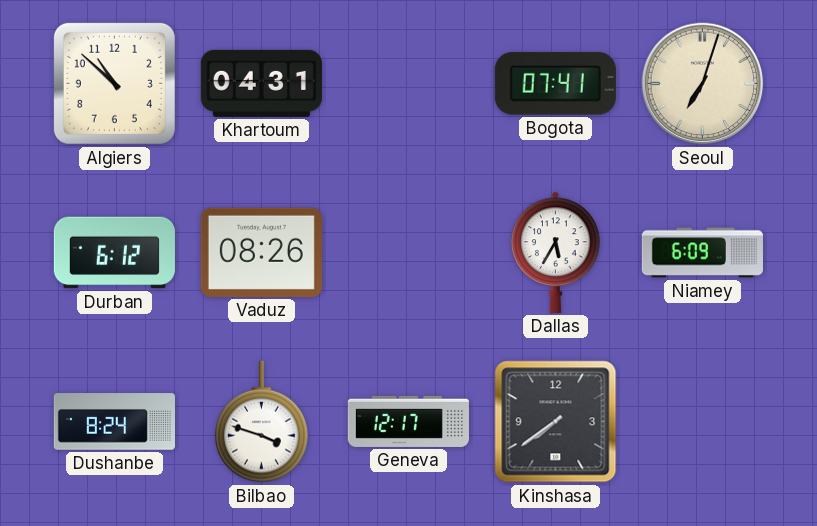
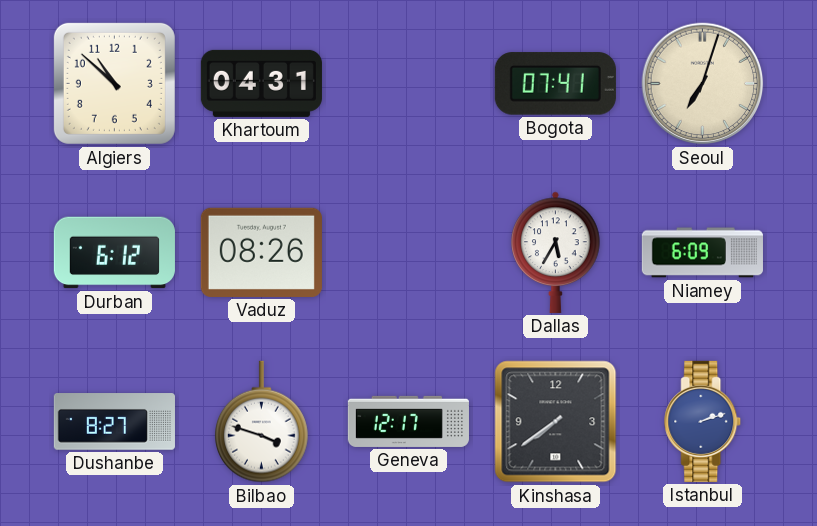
Dushanbe: 8:24 -> 8:27 (114, 422)
Istanbul: none -> 2:12 (703, 421)
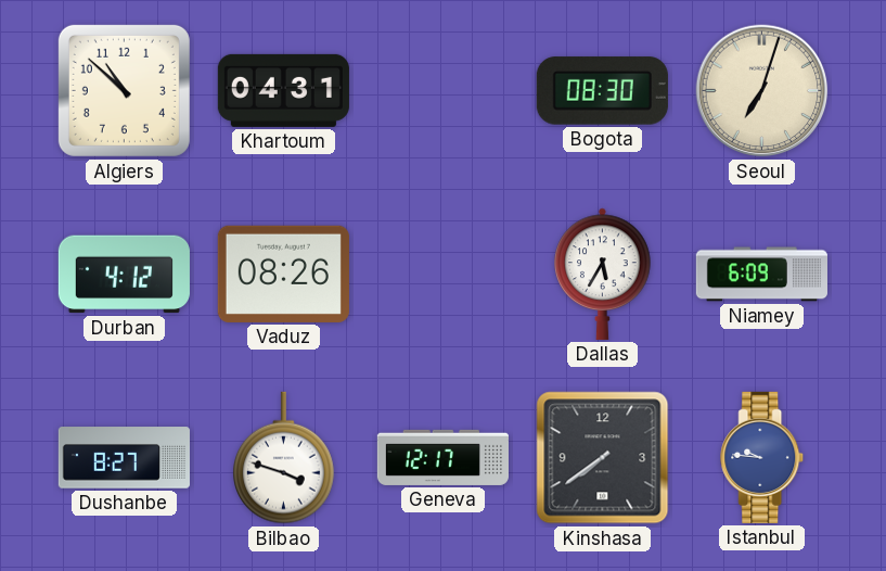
Bogota: 07:41 -> 08:30 (602, 91)
Durban: 6:12 -> 4:12 (124, 275)
Istanbul: 2:12 -> 9:46 (762, 457)
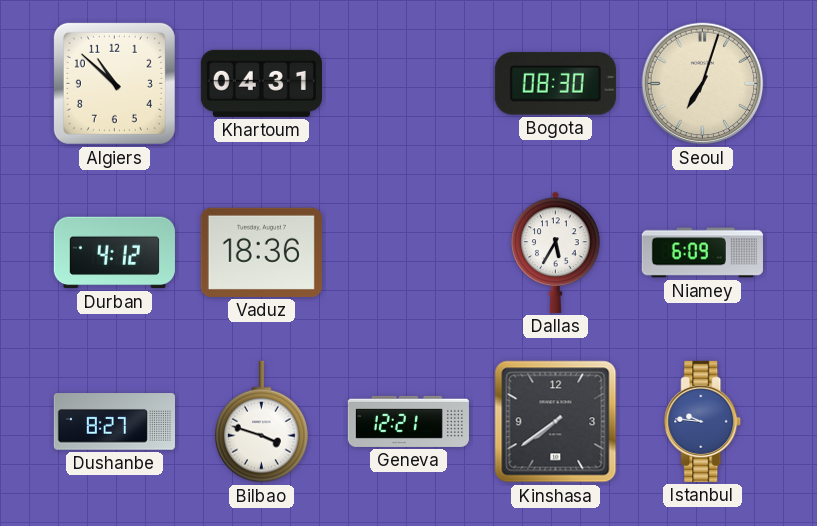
Vaduz: 08:26 -> 18:36 (261, 252)
Geneva: 12:17 -> 12:21 (408, 421)
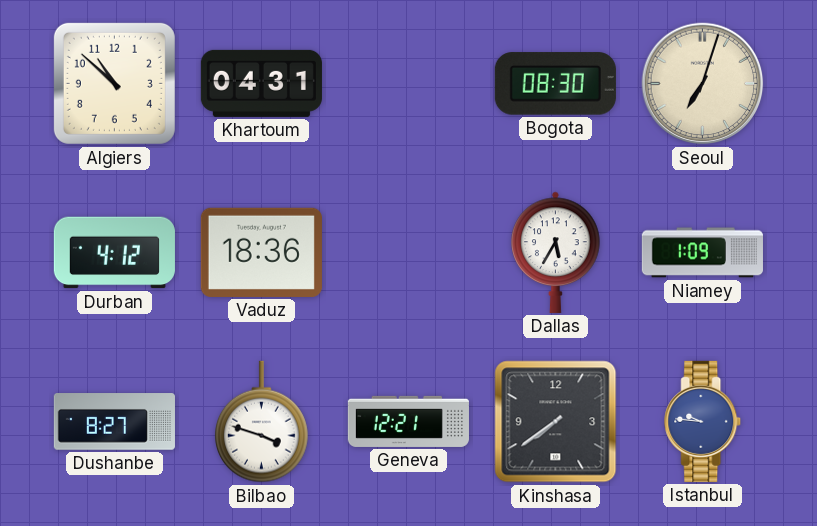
Niamey: 6:09 -> 1:09 (702, 253)
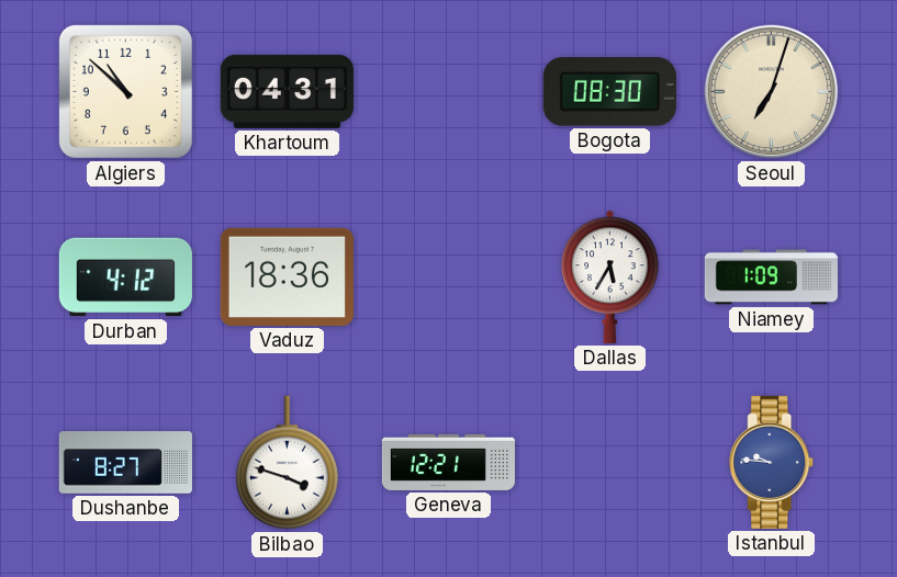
Kinshasa: 7:39 -> none (556, 422)
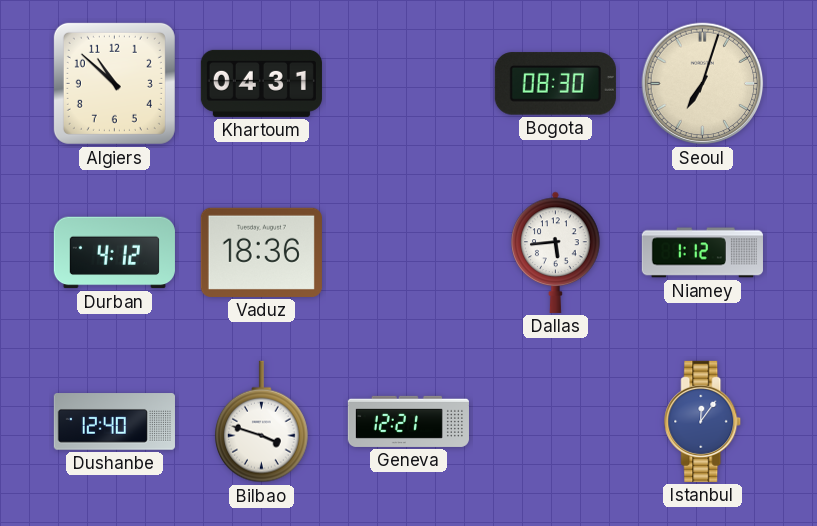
Dallas: 5:35 -> 5:44 (556, 252)
Niamey: 1:09 -> 1:12 (702, 253)
Dushanbe: 8:27 -> 12:40 (114, 422)
Istanbul: 9:46 -> 12:06 (703, 421)
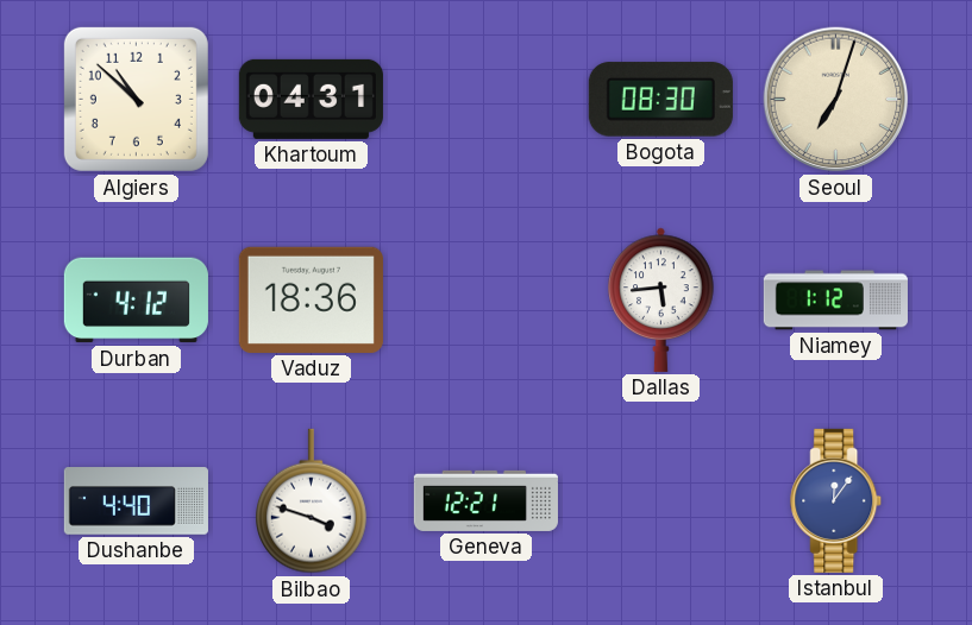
Dushanbe: 12:40 -> 4:40 (136, 501)
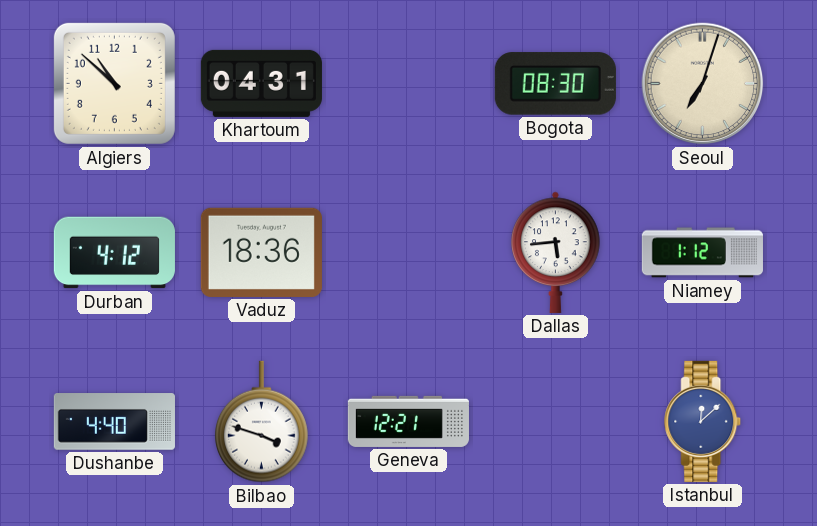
Istanbul: 12:06 -> 12:08 (703, 421)
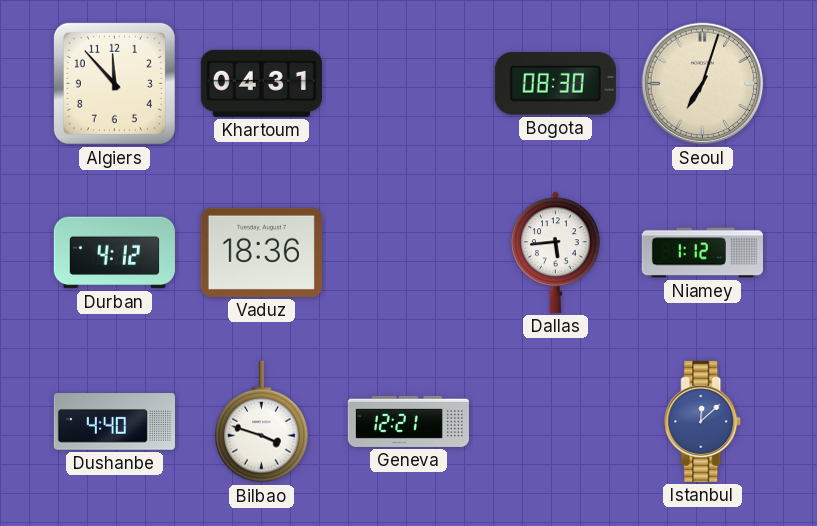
Algiers: 10:52 -> 11:53 (114, 83)
